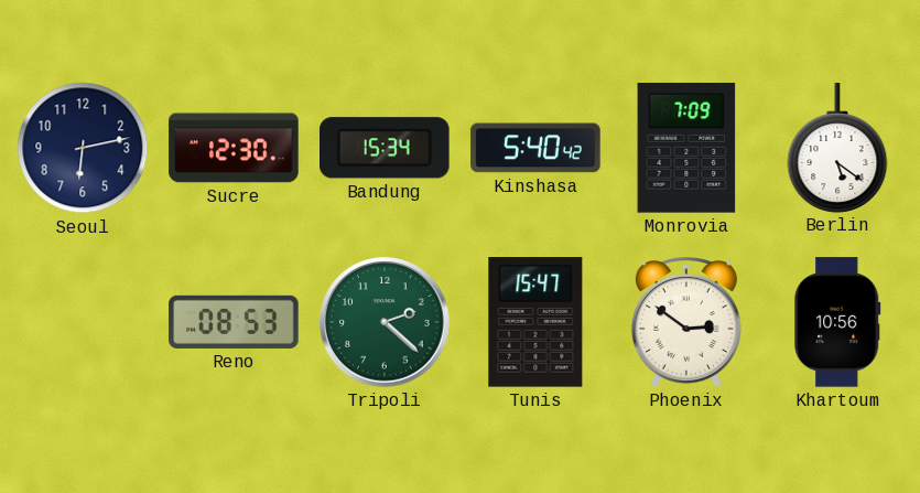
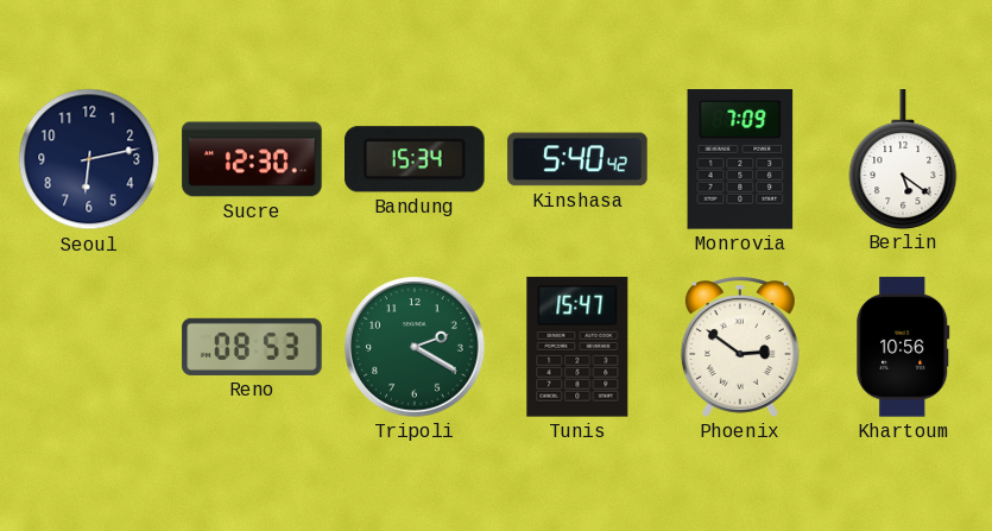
Tripoli: 2:22 -> 2:20 (415, 347)
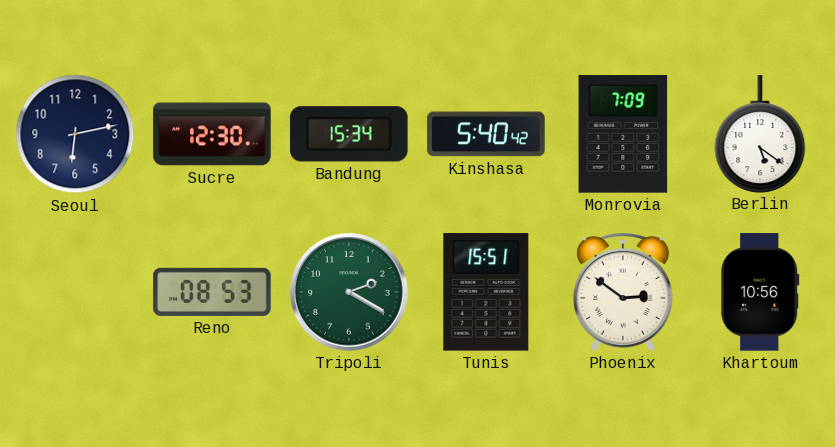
Tunis: 15:47 -> 15:51 (486, 292)
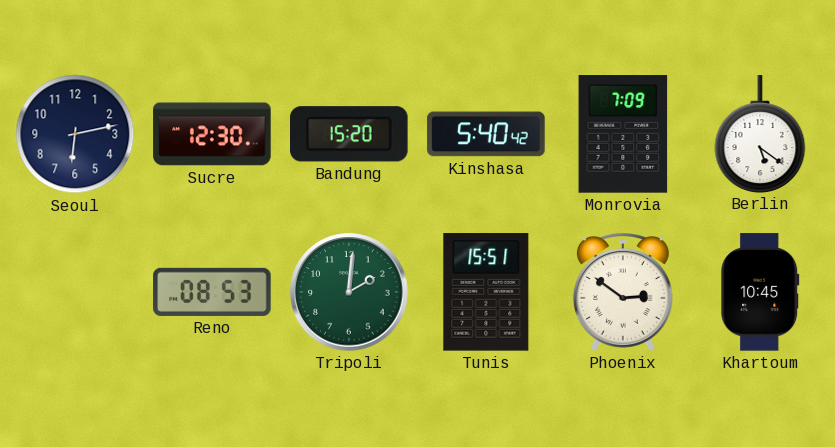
Bandung: 15:34 -> 15:20 (350, 134)
Tripoli: 2:20 -> 2:01 (349, 292)
Khartoum: 10:56 -> 10:45 (760, 292)
